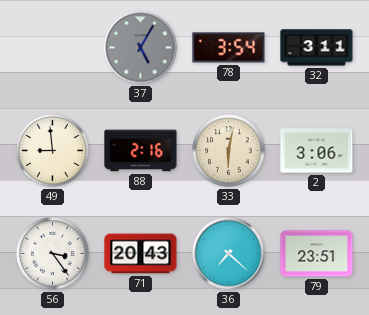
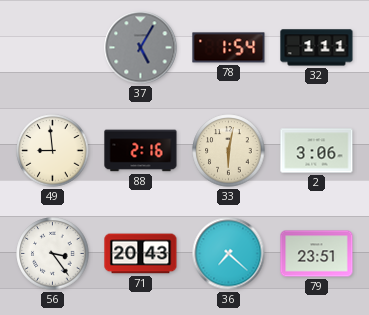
78: 3:54 -> 1:54 (229, 48)
32: 3:11 -> 1:11 (317, 48)
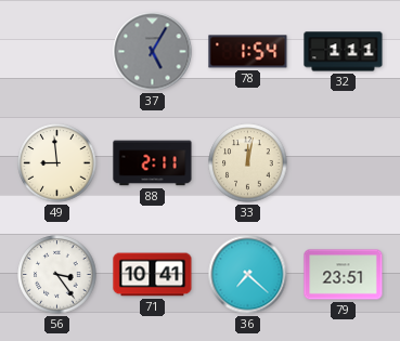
88: 2:16 -> 2:11 (153, 163)
33: 6:02 -> 12:02 (248, 163)
2: 3:06 -> none (317, 151)
71: 20:43 -> 10:41 (153, 275)
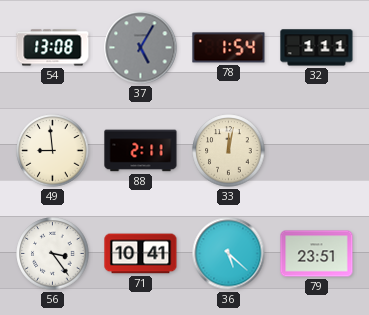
54: none -> 13:08 (53, 48)
36: 7:22 -> 5:22 (229, 254)
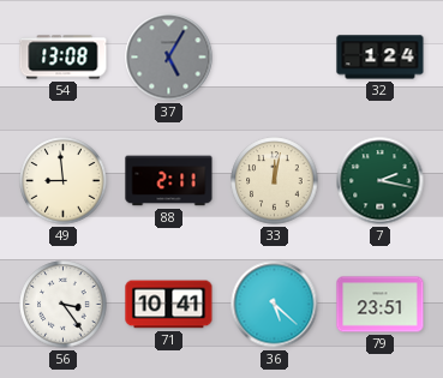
78: 1:54 -> none (229, 48)
32: 1:11 -> 1:24 (381, 58)
7: none -> 2:17 (381, 181)
